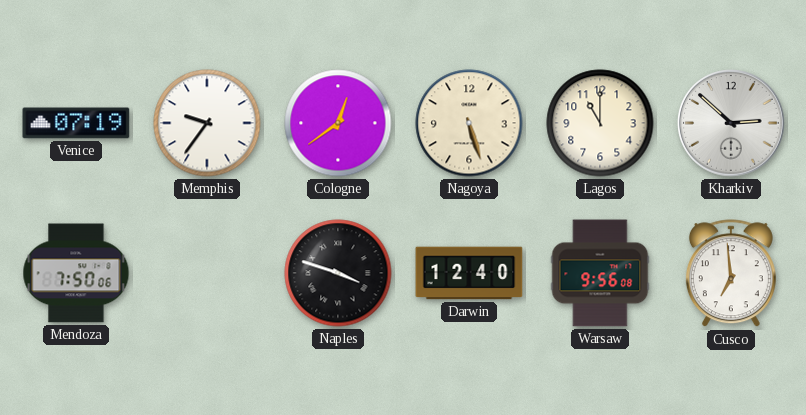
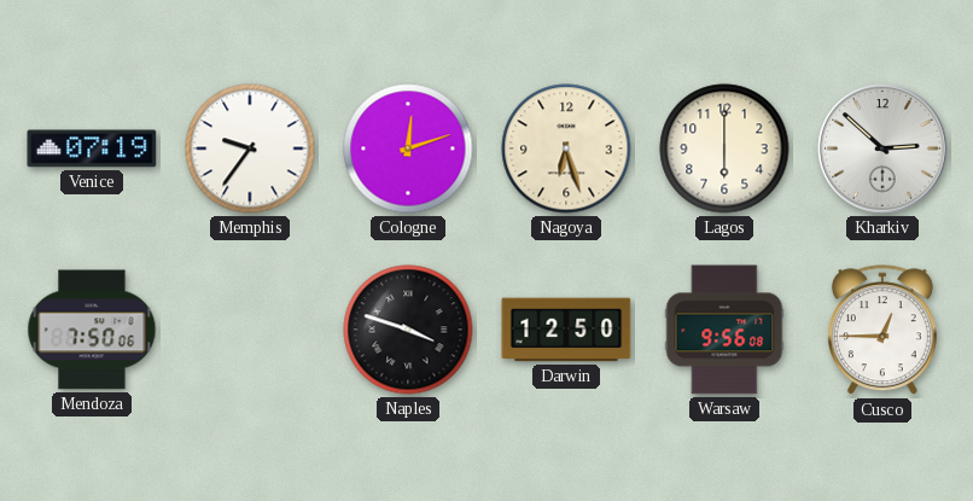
Cologne: 12:39 -> 12:12 (408, 148)
Nagoya: 5:27 -> 6:27 (566, 148)
Lagos: 11:00 -> 6:00 (724, 148)
Darwin: 12:40 -> 12:50 (566, 330)
Cusco: 6:59 -> 12:45 (882, 331)
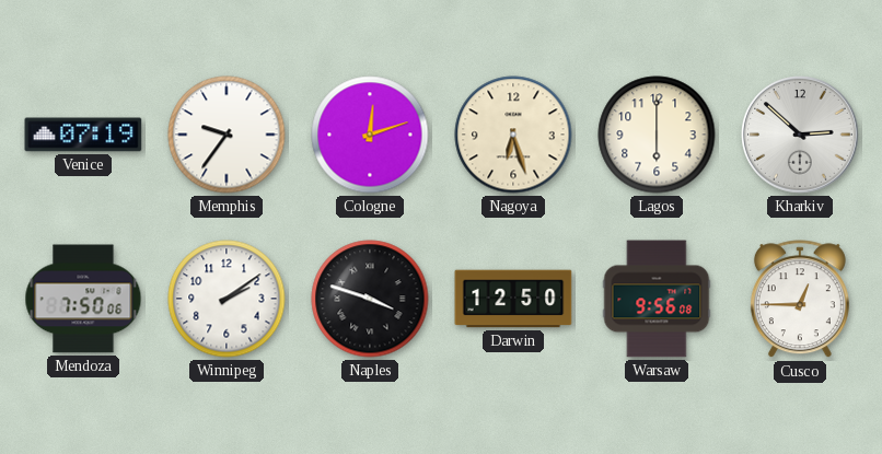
Winnipeg: none -> 2:09 (227, 299)
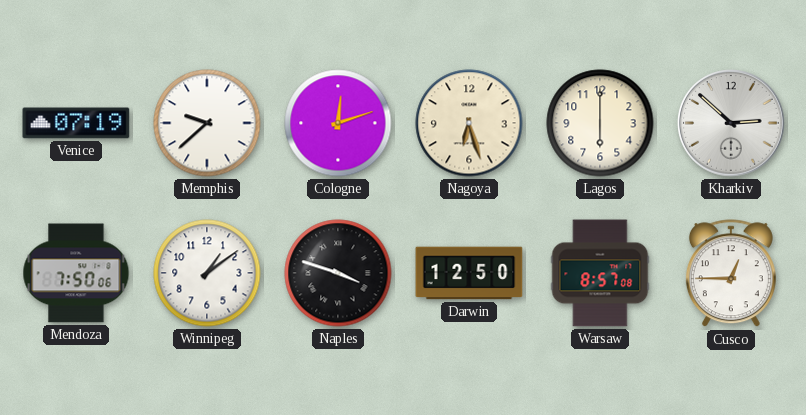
Memphis: 9:36 -> 9:38 (207, 123)
Winnipeg: 2:09 -> 1:09 (207, 273)
Warsaw: 9:56 -> 8:57 (600, 273)
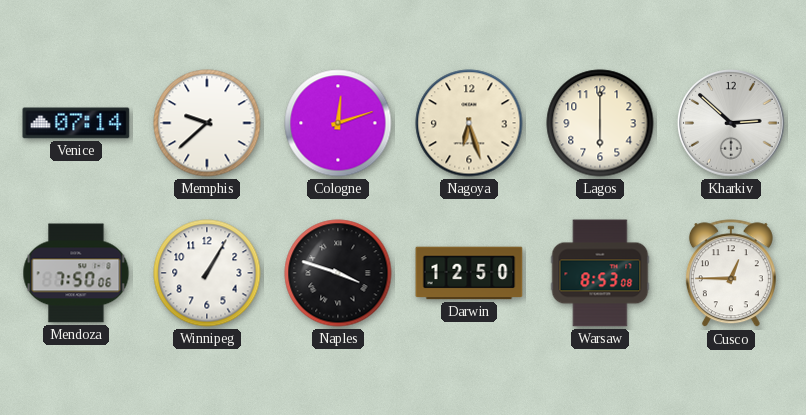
Venice: 07:19 -> 07:14 (76, 123)
Winnipeg: 1:09 -> 1:05 (207, 273)
Warsaw: 8:57 -> 8:53 (600, 273)
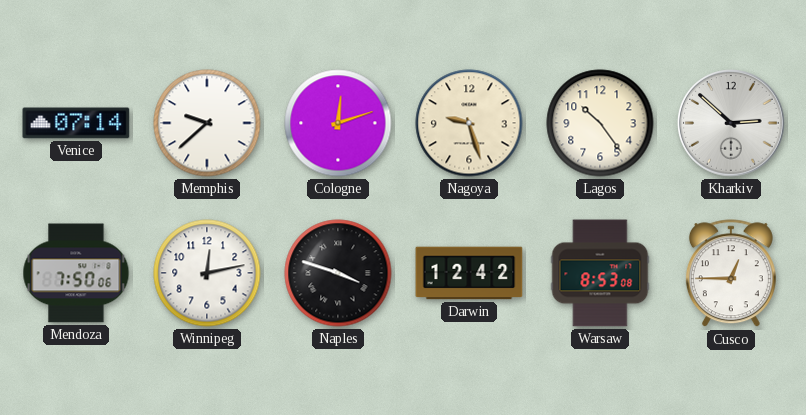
Nagoya: 6:27 -> 9:27 (469, 123)
Lagos: 6:00 -> 10:24 (600, 123)
Winnipeg: 1:05 -> 12:13 (207, 273)
Darwin: 12:50 -> 12:42 (469, 273)
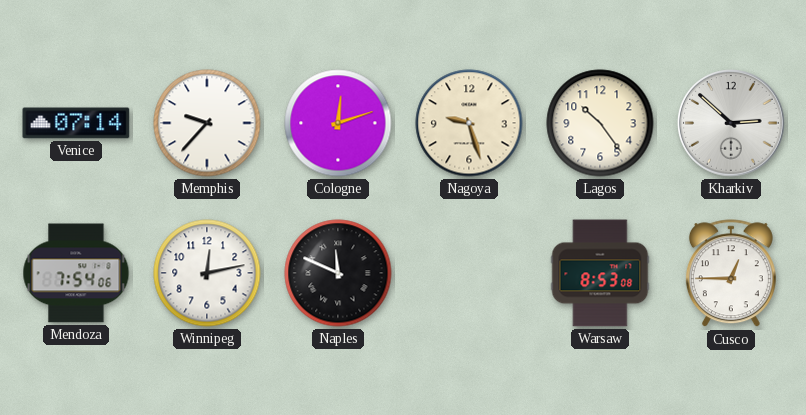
Memphis: 9:38 -> 9:37 (207, 123)
Mendoza: 7:50 -> 7:54 (76, 273)
Naples: 3:48 -> 11:49 (338, 273)
Darwin: 12:42 -> none (469, 273)
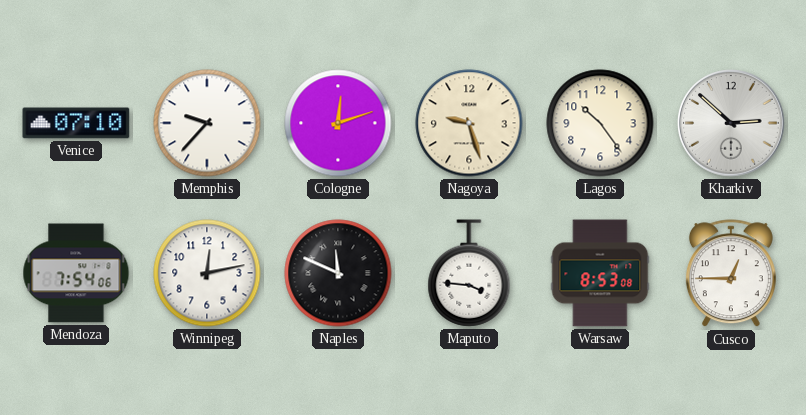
Venice: 07:14 -> 07:10 (76, 123)
Maputo: none -> 3:46 (469, 273)
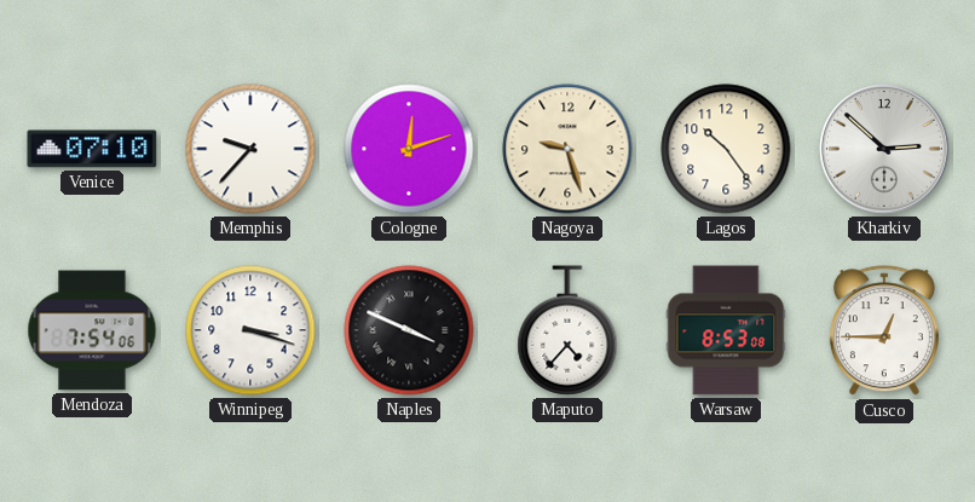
Winnipeg: 12:13 -> 3:18 (250, 330)
Naples: 11:49 -> 3:49 (409, 330)
Maputo: 3:46 -> 4:37 (567, 330)
